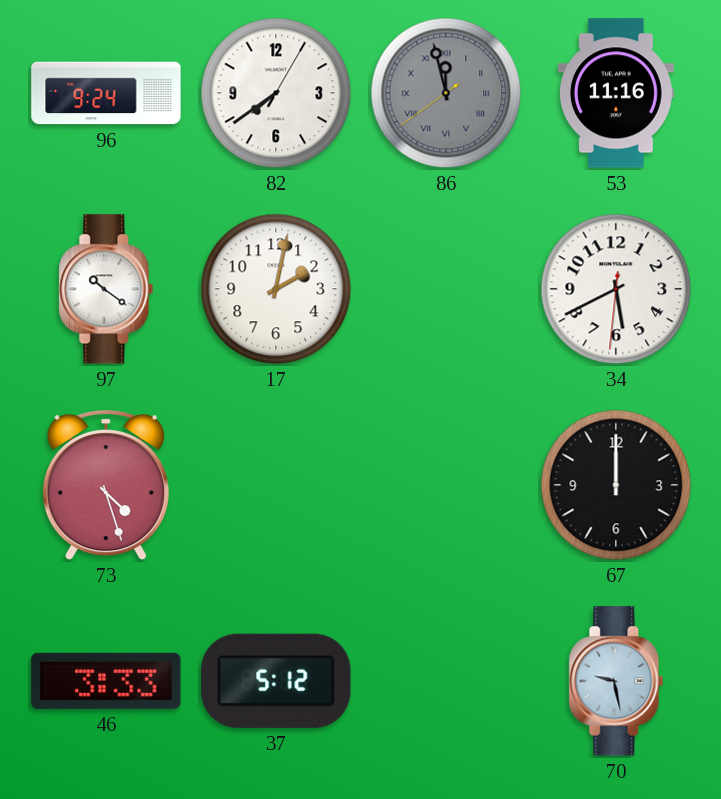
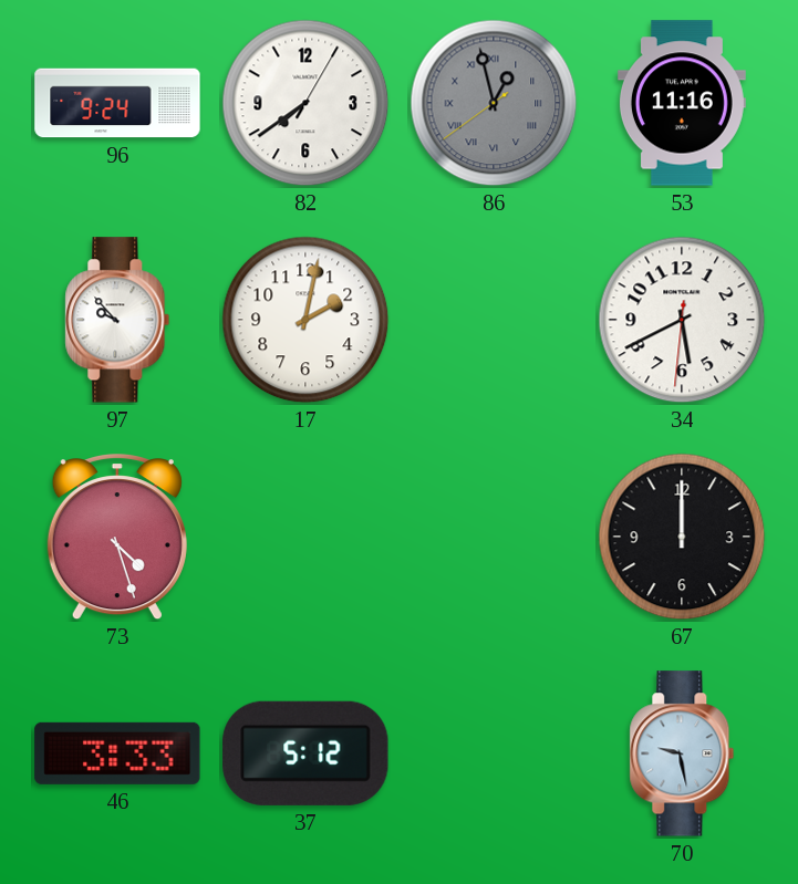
86: 11:57 -> 12:57 (494, 103)
97: 10:21 -> 9:53 (117, 320)
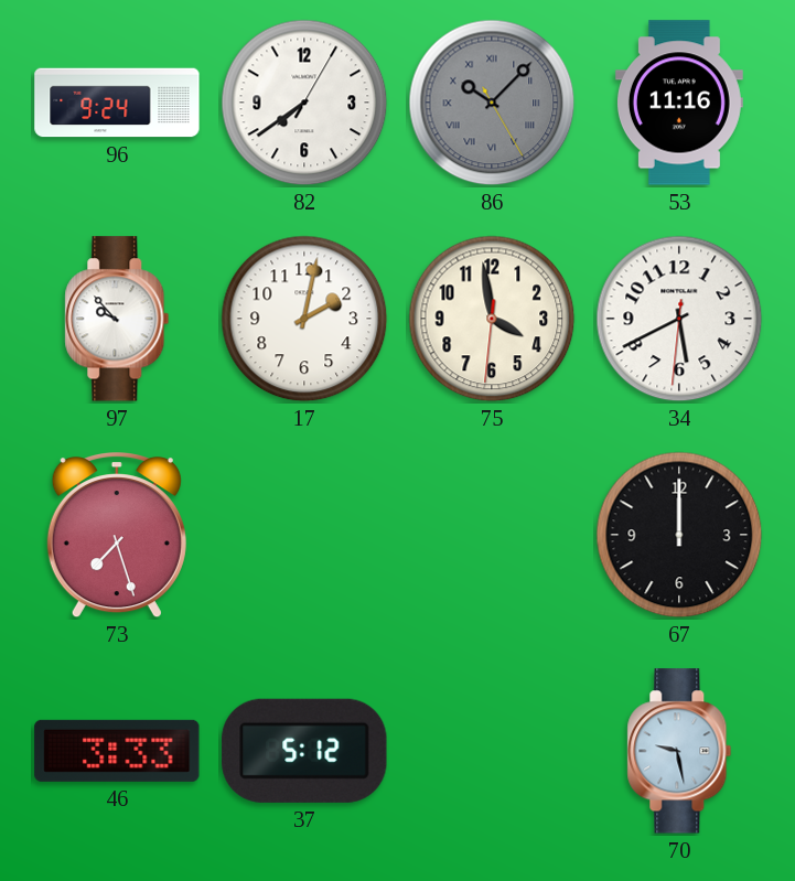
86: 12:57 -> 10:07 (492, 103)
75: none -> 3:58 (492, 319)
73: 4:27 -> 7:27 (117, 536)
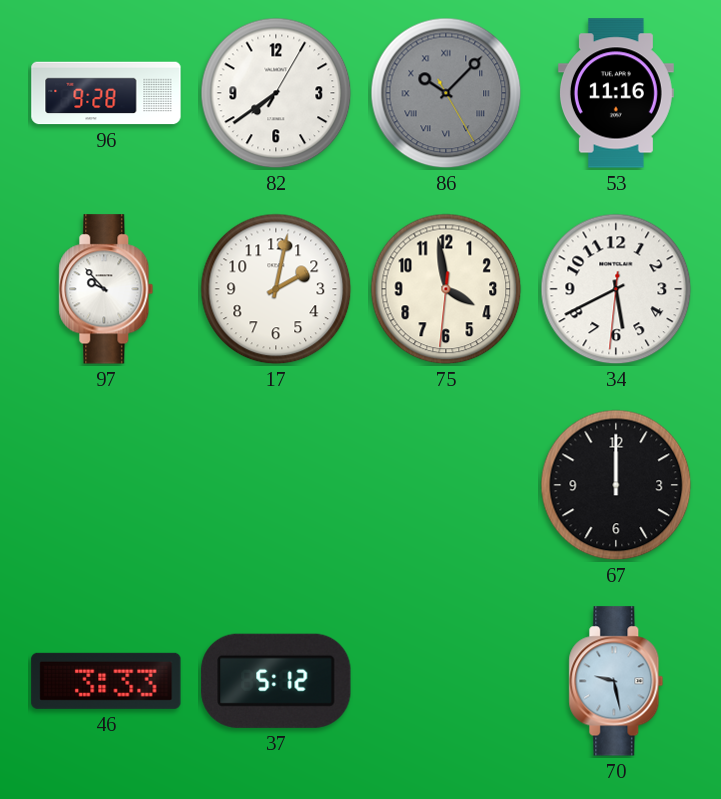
96: 9:24 -> 9:28 (106, 93)
73: 7:27 -> none (117, 536)
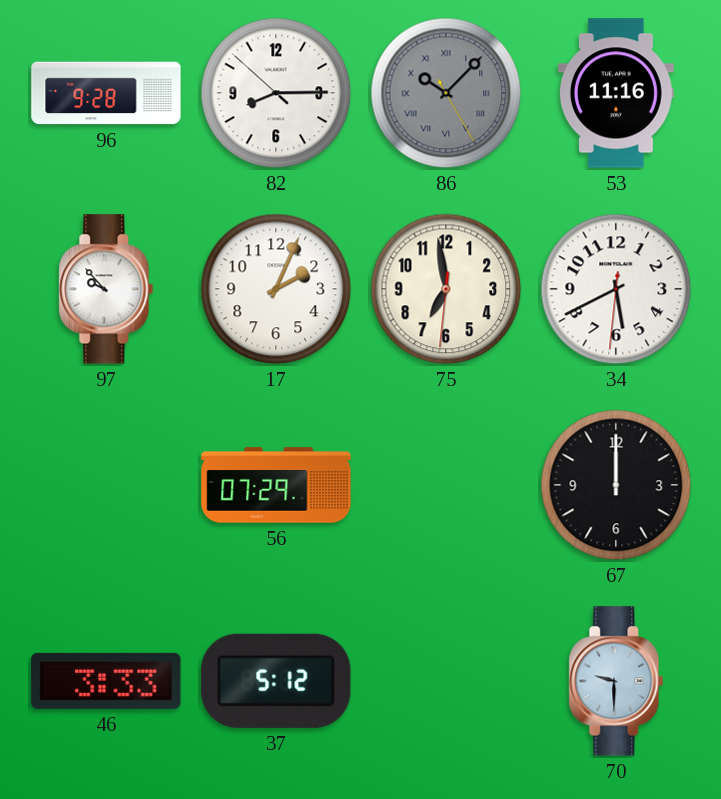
82: 7:39 -> 8:14 (276, 93)
17: 2:02 -> 2:04 (276, 289)
75: 3:58 -> 6:58 (446, 289)
56: none -> 07:29 (276, 485)
70: 9:28 -> 9:30 (616, 681)
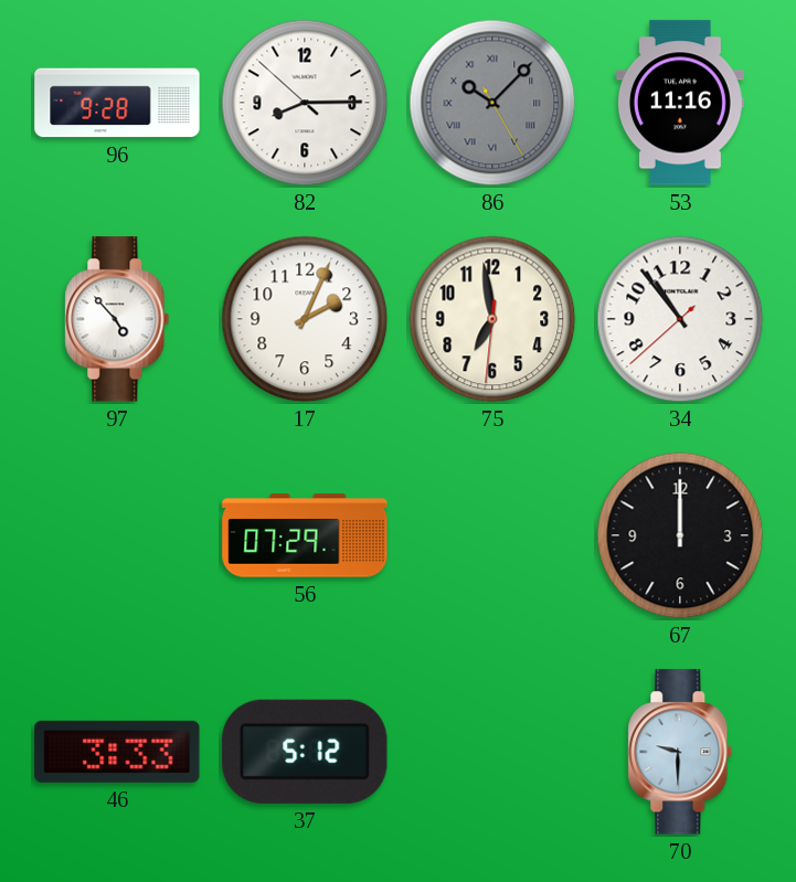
97: 9:53 -> 4:53 (117, 319)
34: 5:40 -> 10:53 (680, 319)
